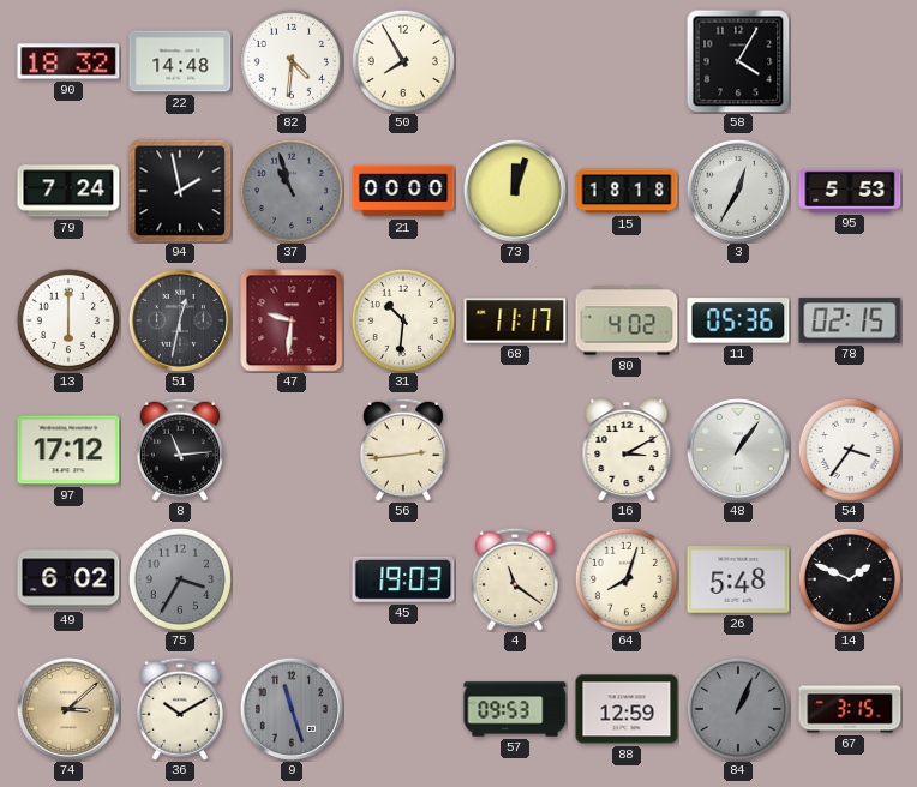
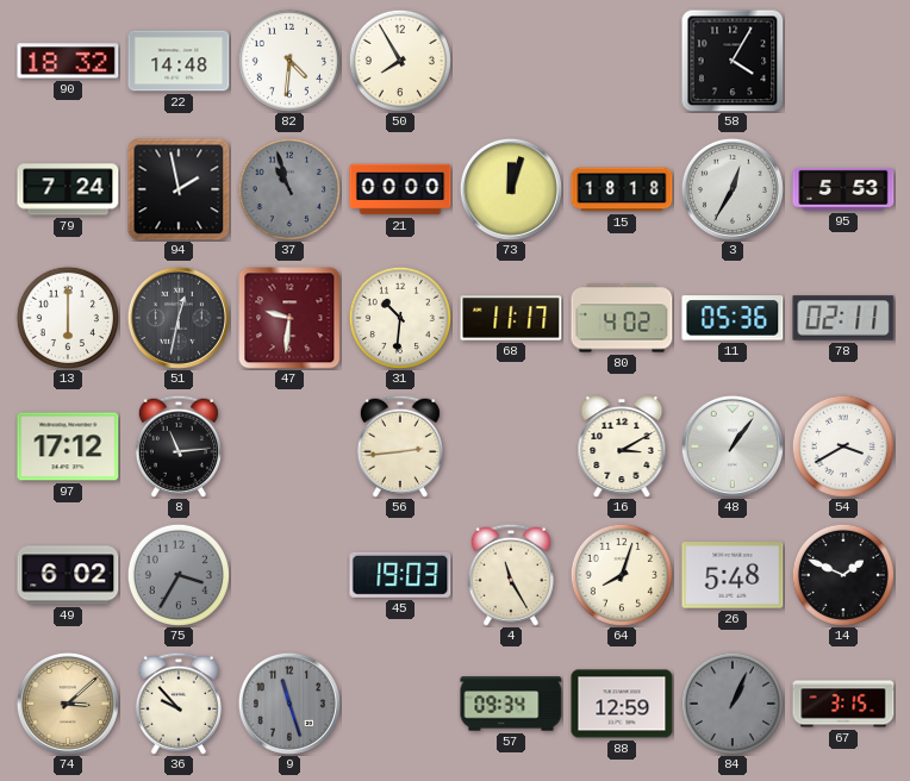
78: 02:15 -> 02:11 (843, 318)
54: 3:36 -> 3:40 (843, 446)
4: 11:21 -> 11:25 (511, 575)
36: 10:10 -> 9:53 (179, 704)
57: 09:53 -> 09:34 (511, 704)
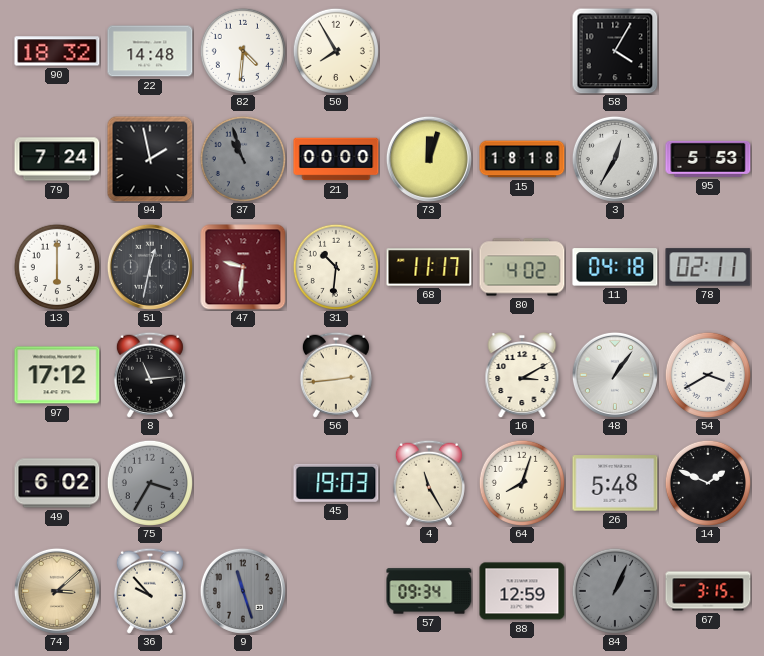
11: 05:36 -> 04:18 (615, 267)
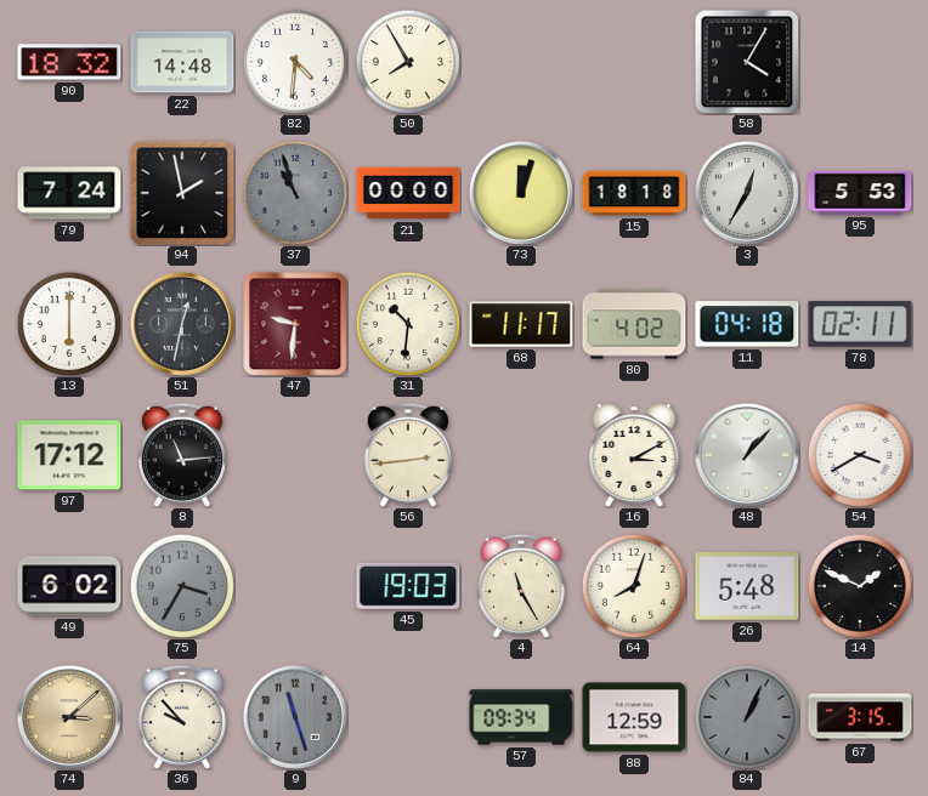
48: 1:06 -> 1:07 (747, 455)
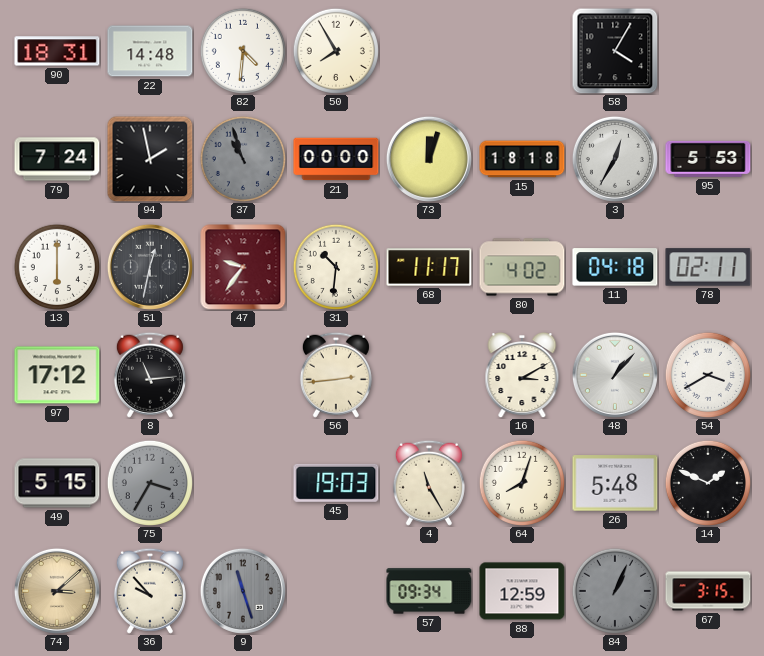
90: 18:32 -> 18:31 (57, 51)
47: 9:31 -> 9:36 (243, 267)
49: 6:02 -> 5:15 (57, 483)
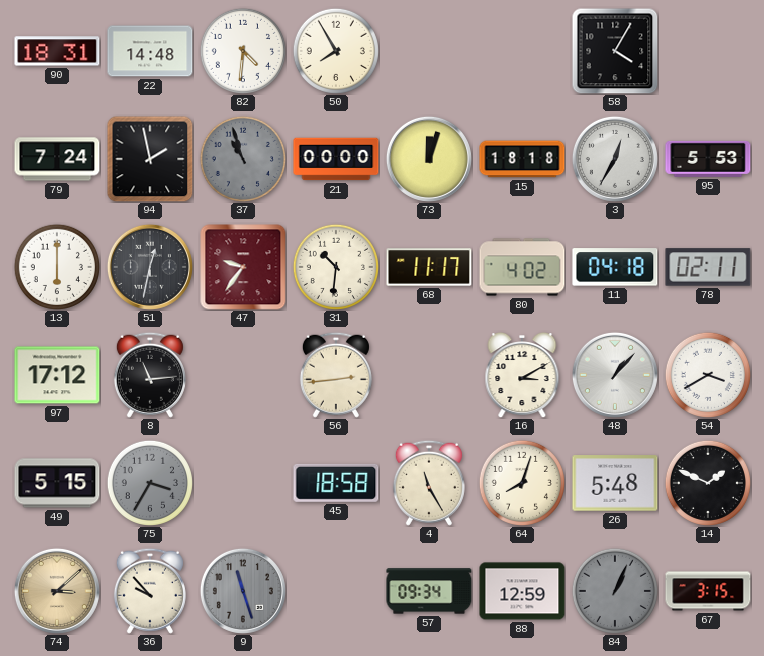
45: 19:03 -> 18:58 (336, 483)
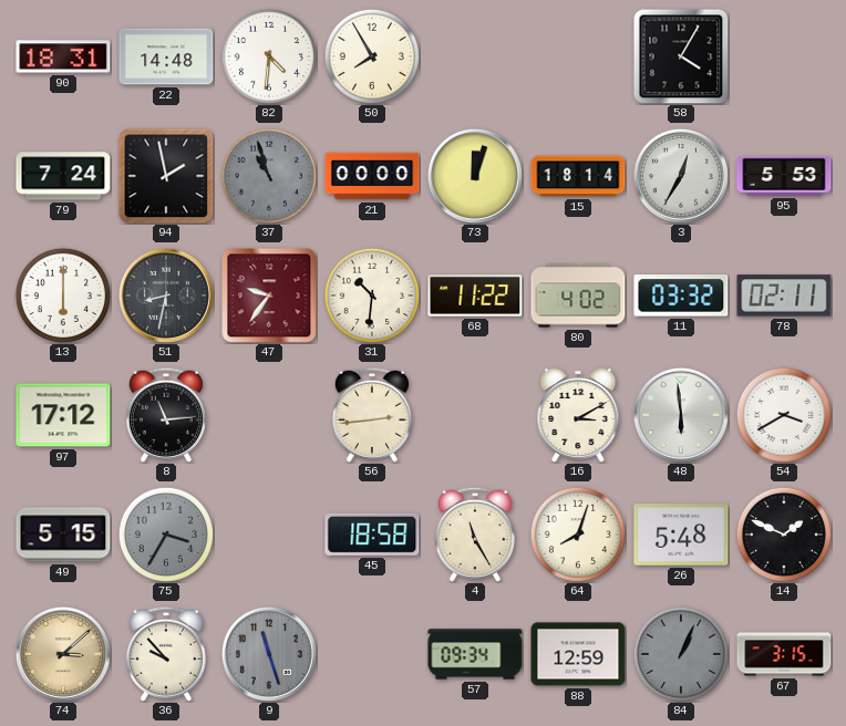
15: 18:18 -> 18:14 (578, 176)
51: 12:32 -> 8:32 (166, 295)
68: 11:17 -> 11:22 (475, 295)
11: 04:18 -> 03:32 (681, 295)
48: 1:07 -> 5:59 (681, 415)
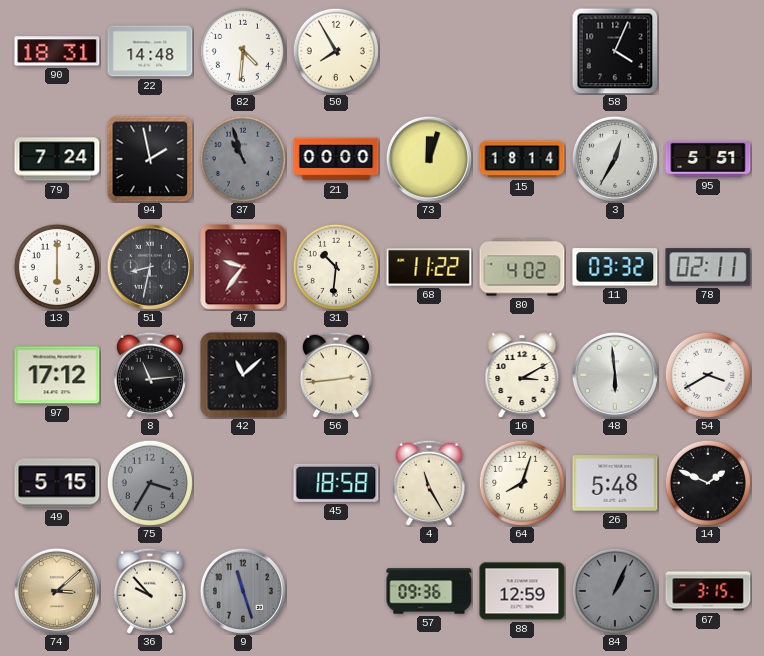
58: 4:05 -> 4:04 (615, 51)
95: 5:53 -> 5:51 (708, 159)
42: none -> 11:08 (243, 375)
57: 09:34 -> 09:36 (429, 591)
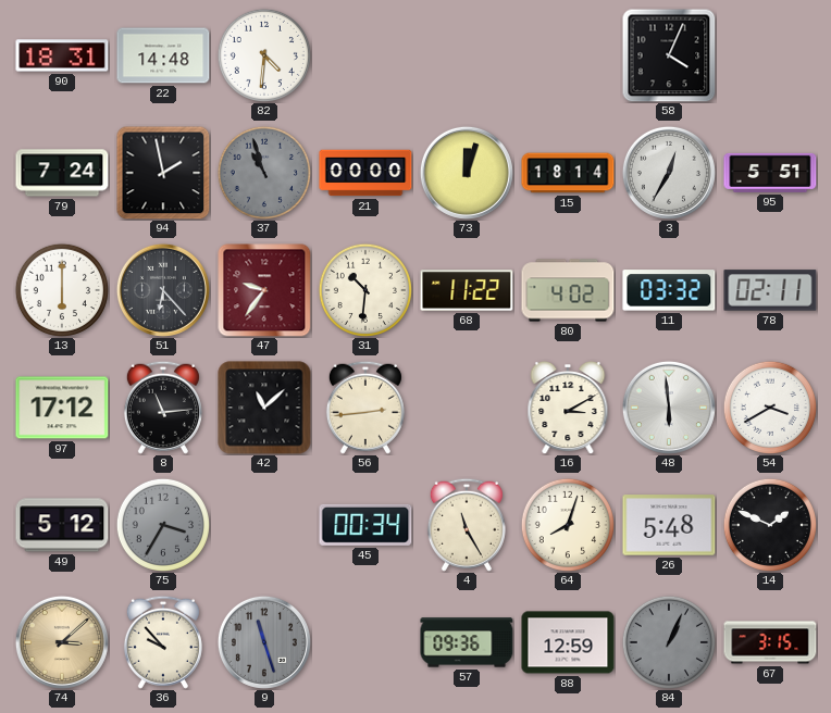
50: 7:55 -> none (336, 51)
51: 8:32 -> 6:23 (163, 290)
49: 5:15 -> 5:12 (62, 525)
45: 18:58 -> 00:34 (365, 525)
